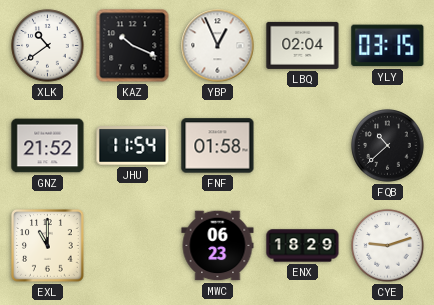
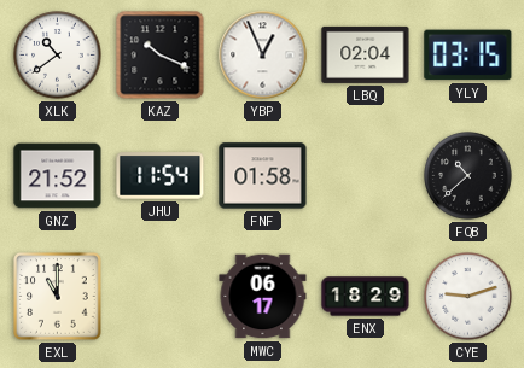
MWC: 06:23 -> 06:17 (263, 297)
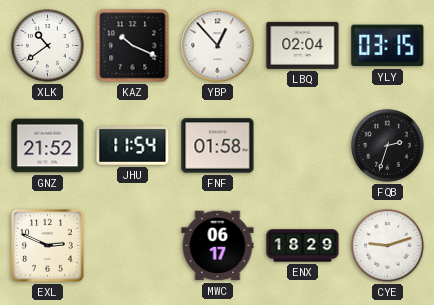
YBP: 12:56 -> 12:53 (218, 46)
FQB: 10:38 -> 2:33 (388, 146)
EXL: 11:00 -> 2:49 (48, 246)
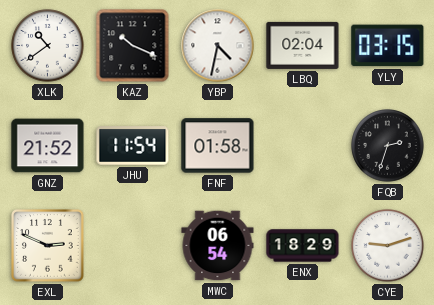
YBP: 12:53 -> 4:32 (218, 46)
MWC: 06:17 -> 06:54 (218, 246)
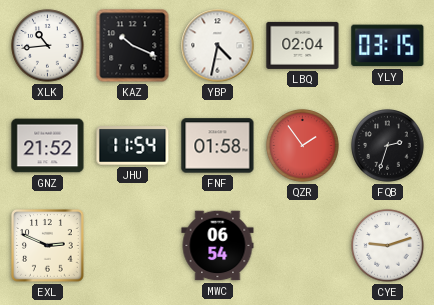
XLK: 10:39 -> 10:44 (48, 46)
QZR: none -> 1:54 (303, 146)
ENX: 18:29 -> none (303, 246)
